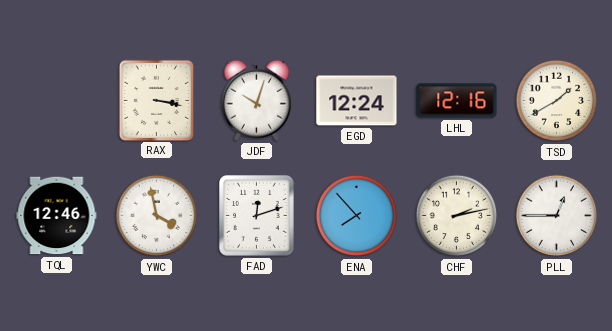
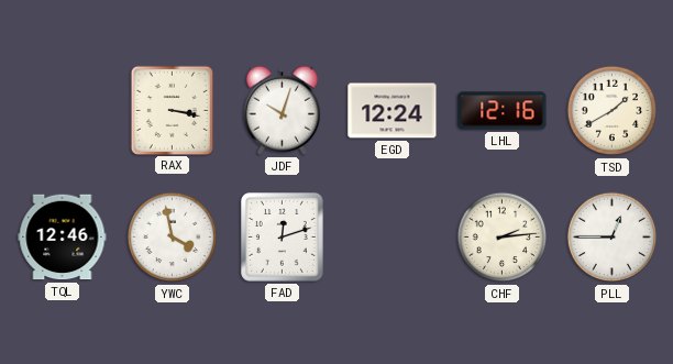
ENA: 7:53 -> none (357, 216)
CHF: 2:13 -> 2:14 (503, 238)
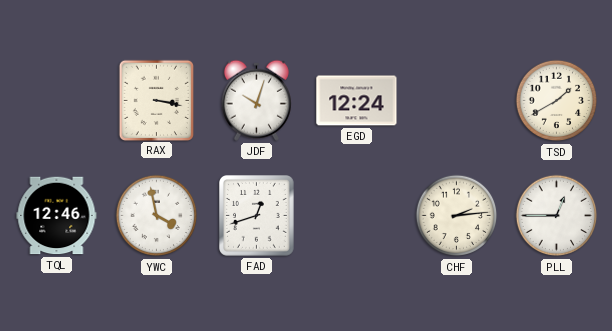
LHL: 12:16 -> none (503, 111)
FAD: 12:12 -> 12:42 (257, 216)
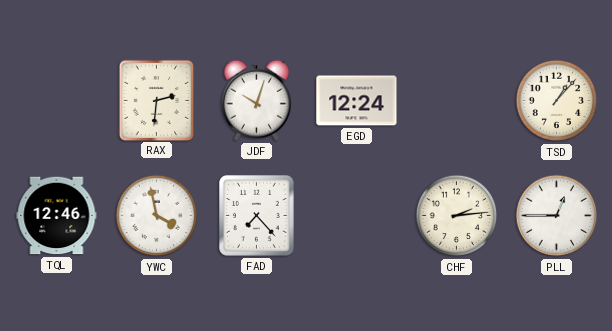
RAX: 3:17 -> 2:31 (156, 100)
TSD: 1:40 -> 1:07 (557, 101)
FAD: 12:42 -> 7:23 (257, 216)
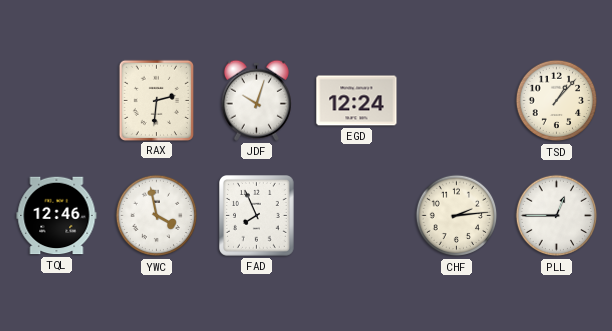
FAD: 7:23 -> 7:56 (257, 216)
